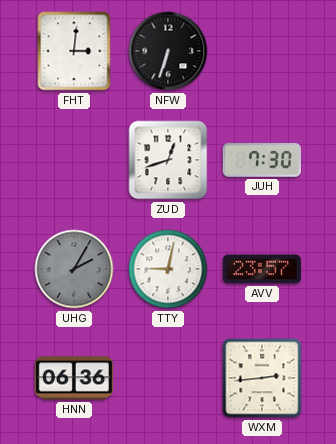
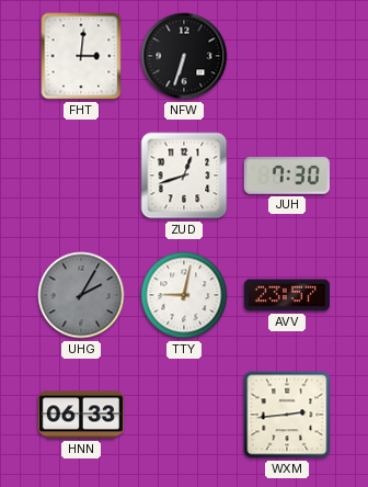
HNN: 06:36 -> 06:33 (80, 415)
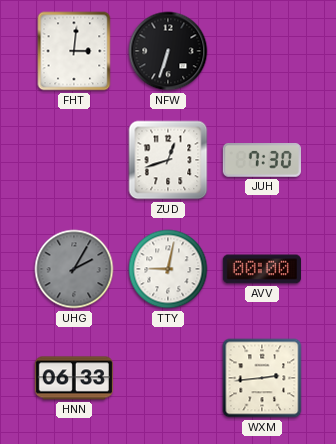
AVV: 23:57 -> 00:00 (261, 269)
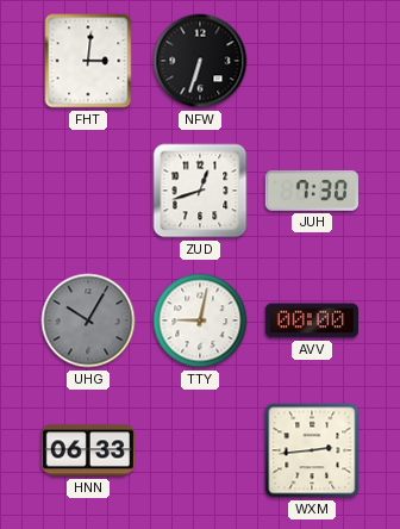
UHG: 2:05 -> 10:05 (88, 320)
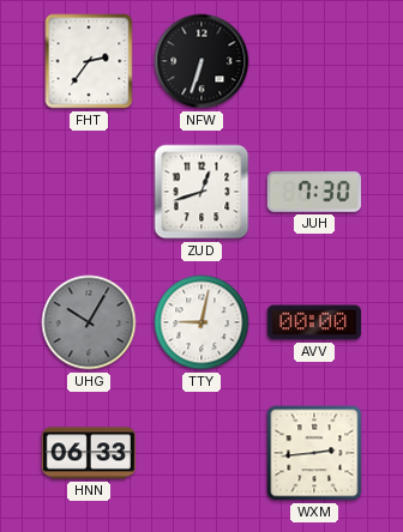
FHT: 3:01 -> 2:36 (89, 61)
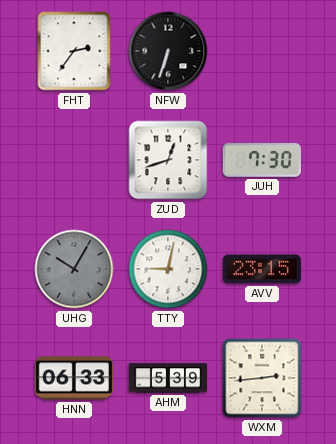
AVV: 00:00 -> 23:15 (261, 269)
AHM: none -> 5:39 (168, 378)
